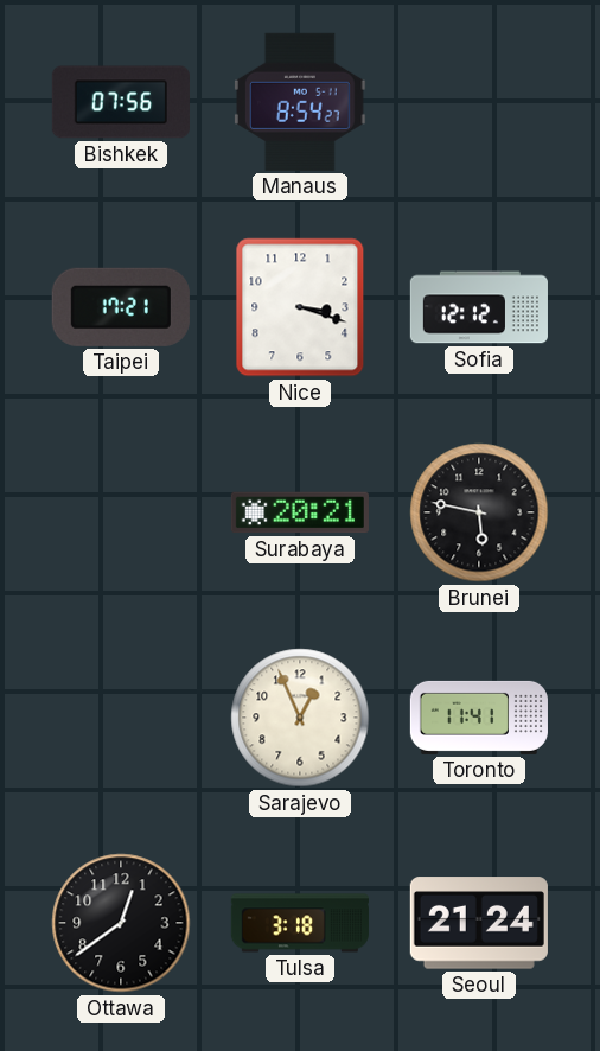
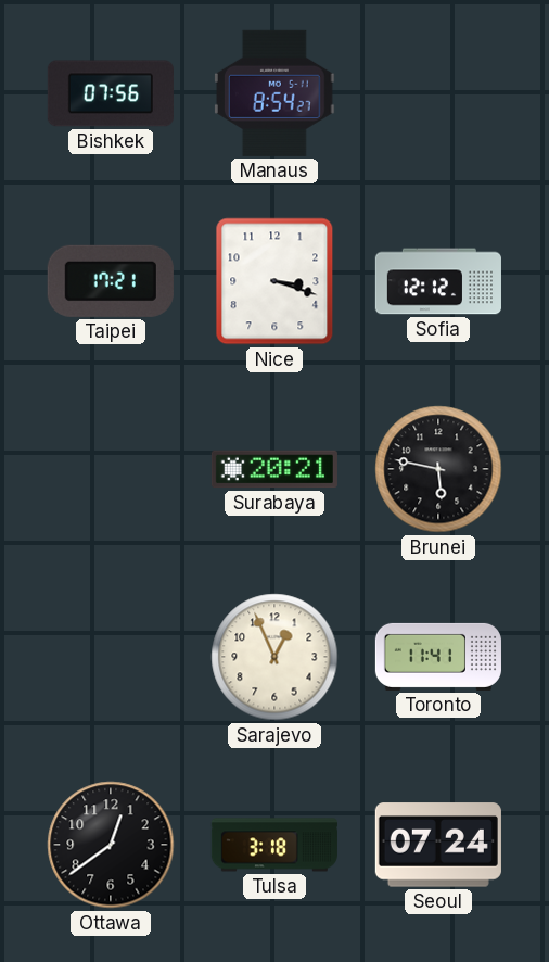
Seoul: 21:24 -> 07:24 (438, 845)
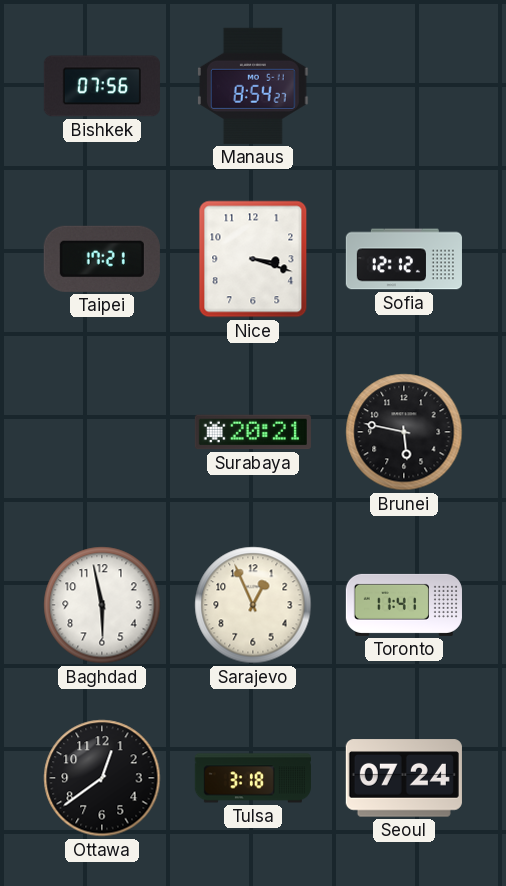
Baghdad: none -> 5:58 (102, 605)
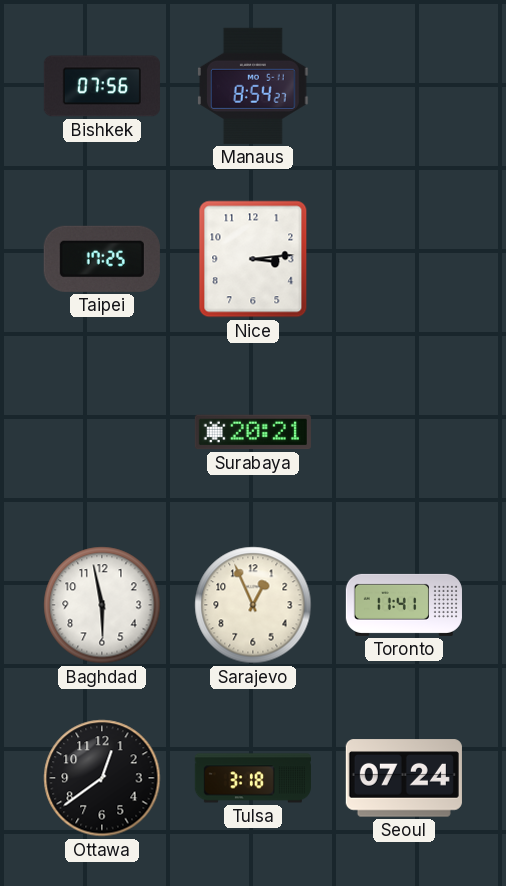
Taipei: 17:21 -> 17:25 (102, 259)
Nice: 3:18 -> 3:14 (253, 259)
Sofia: 12:12 -> none (404, 259)
Brunei: 5:47 -> none (404, 432)
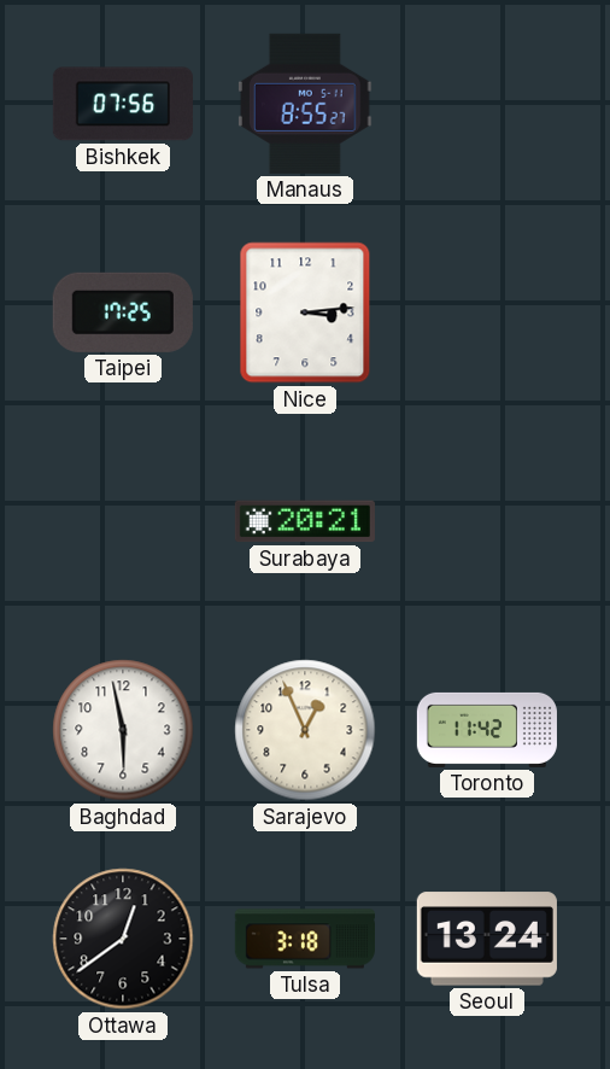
Manaus: 8:54 -> 8:55 (306, 104)
Toronto: 11:41 -> 11:42 (487, 730)
Seoul: 07:24 -> 13:24 (487, 939)
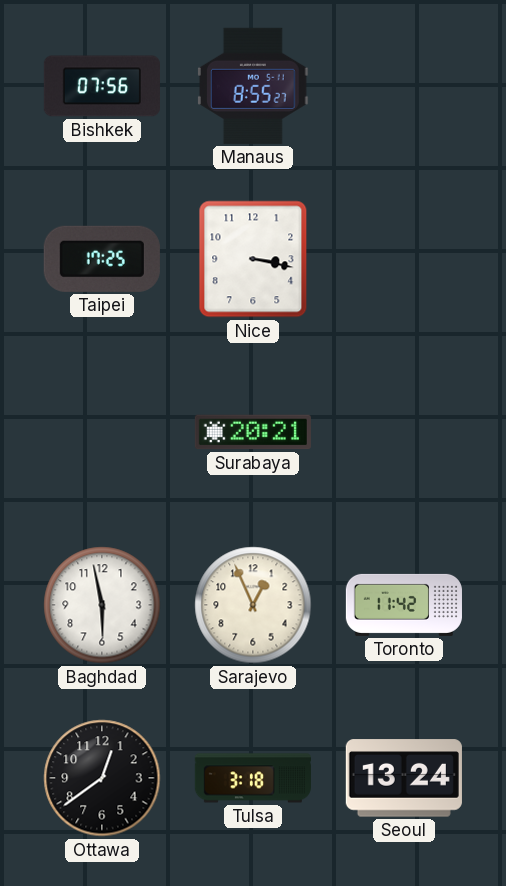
Nice: 3:14 -> 3:17 (253, 259)
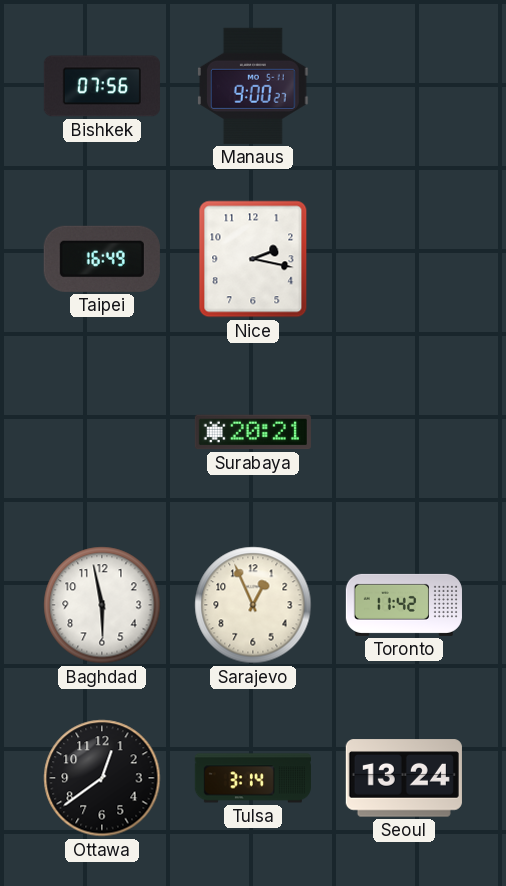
Manaus: 8:55 -> 9:00 (254, 86)
Taipei: 17:25 -> 16:49 (102, 259)
Nice: 3:17 -> 2:17 (253, 259)
Tulsa: 3:18 -> 3:14 (253, 778)
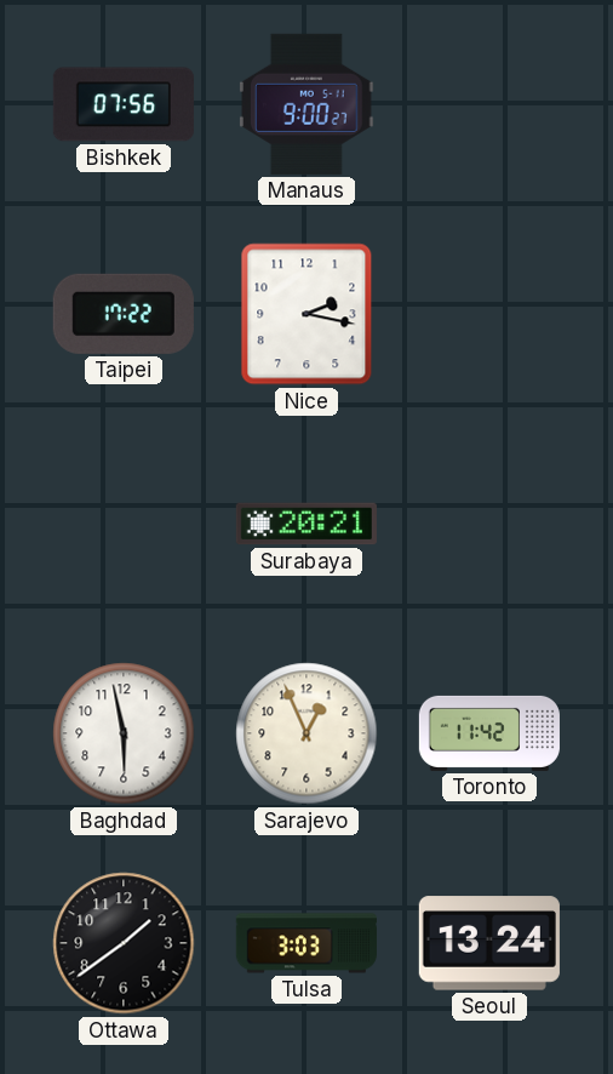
Taipei: 16:49 -> 17:22 (124, 314)
Ottawa: 12:39 -> 1:39 (124, 943)
Tulsa: 3:14 -> 3:03 (306, 943)
